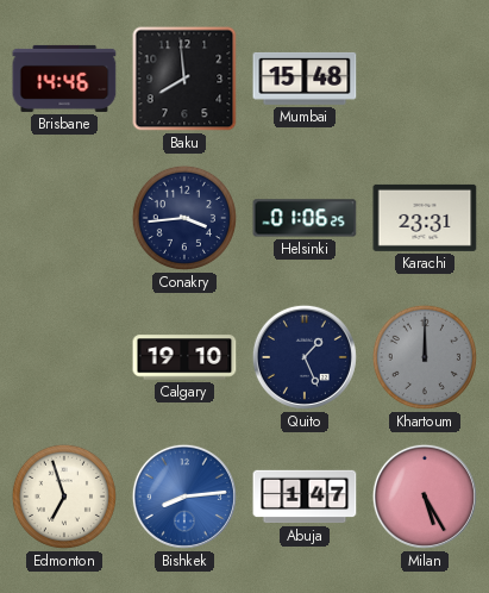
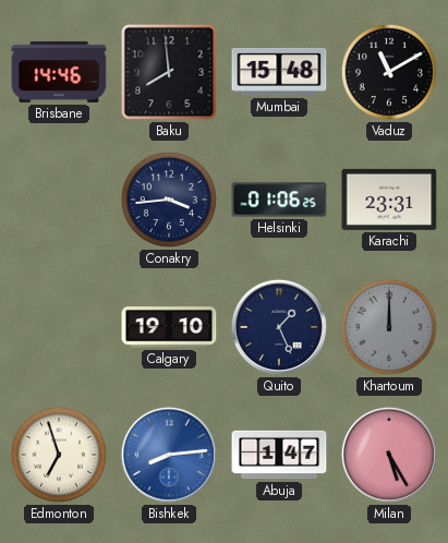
Vaduz: none -> 11:10 (389, 72)
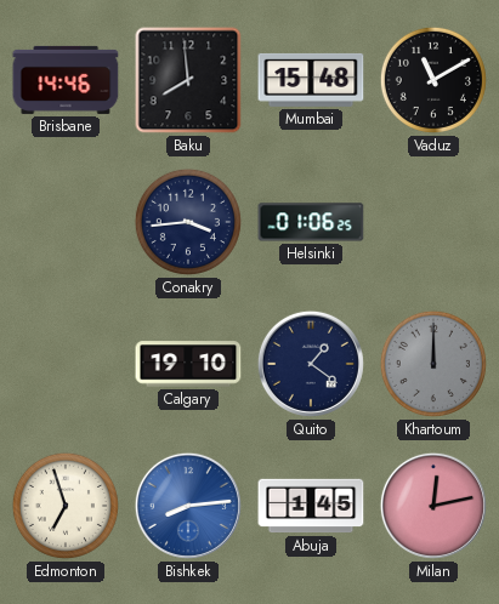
Karachi: 23:31 -> none (389, 200)
Quito: 1:26 -> 1:21 (311, 364)
Abuja: 1:47 -> 1:45 (311, 506)
Milan: 5:25 -> 12:13 (433, 506)
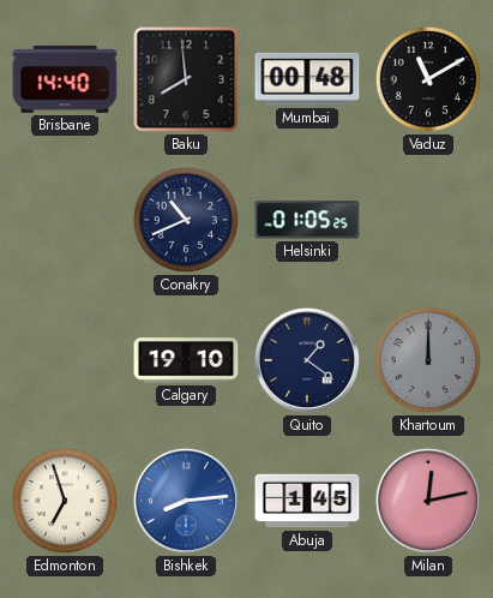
Brisbane: 14:46 -> 14:40 (65, 79)
Mumbai: 15:48 -> 00:48 (307, 79)
Conakry: 3:44 -> 10:41 (186, 220)
Helsinki: 01:06 -> 01:05 (307, 220)
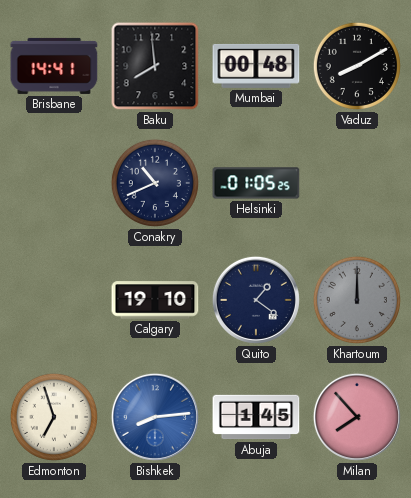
Brisbane: 14:40 -> 14:41 (54, 66)
Vaduz: 11:10 -> 8:10 (357, 66)
Milan: 12:13 -> 7:53 (357, 417)
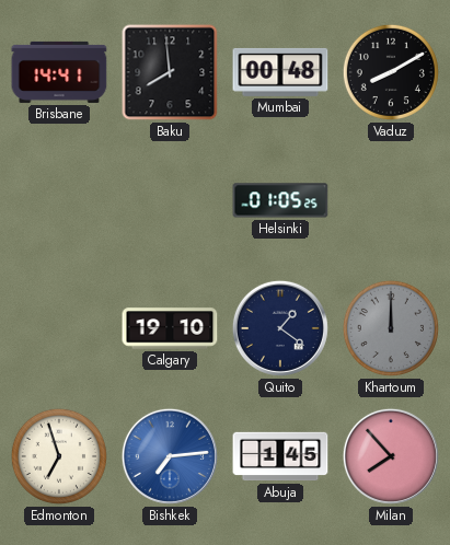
Conakry: 10:41 -> none (155, 183)
Bishkek: 8:14 -> 7:14 (170, 456)
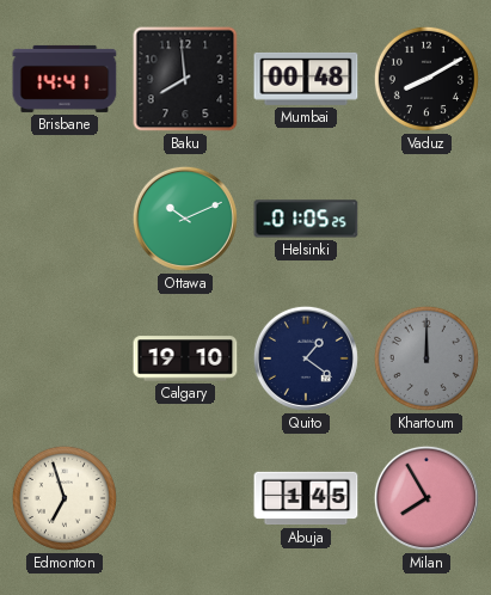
Ottawa: none -> 10:11 (185, 219)
Bishkek: 7:14 -> none (170, 456)
Milan: 7:53 -> 7:55 (426, 498)
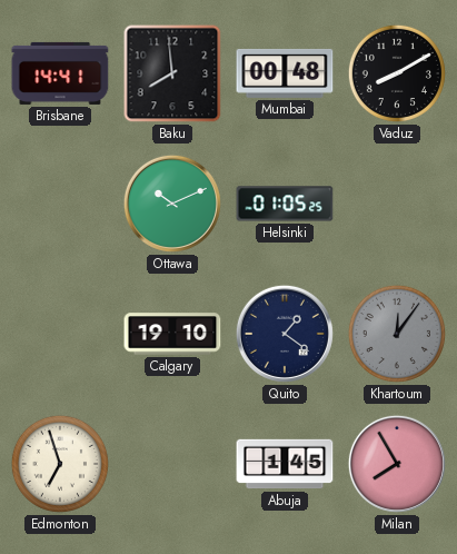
Khartoum: 12:00 -> 12:06 (397, 334)
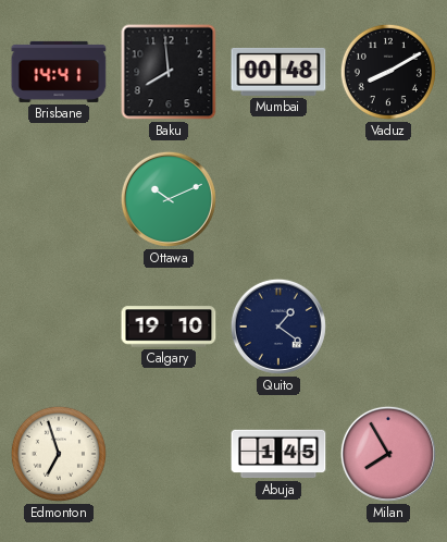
Helsinki: 01:05 -> none (285, 204)
Khartoum: 12:06 -> none (397, 334)
